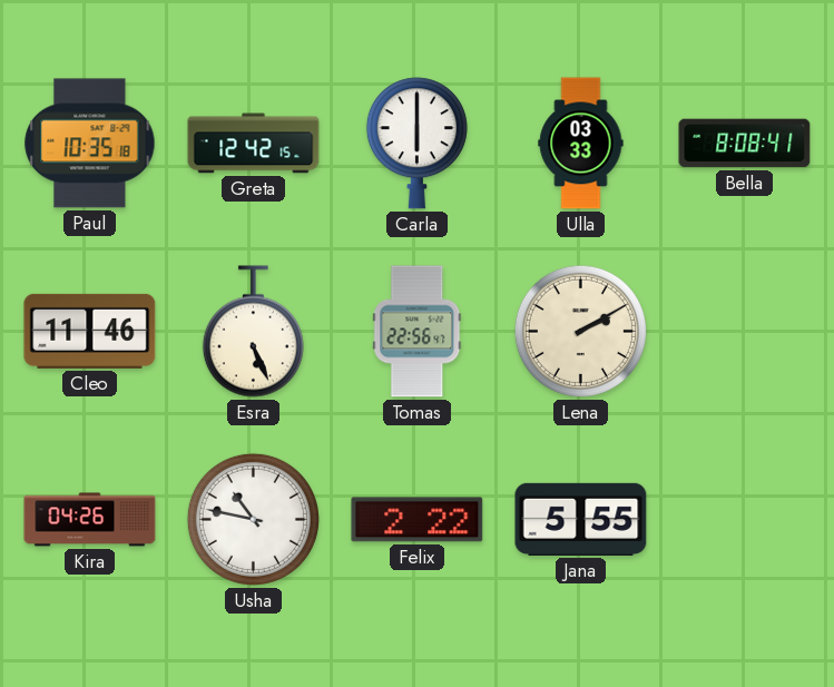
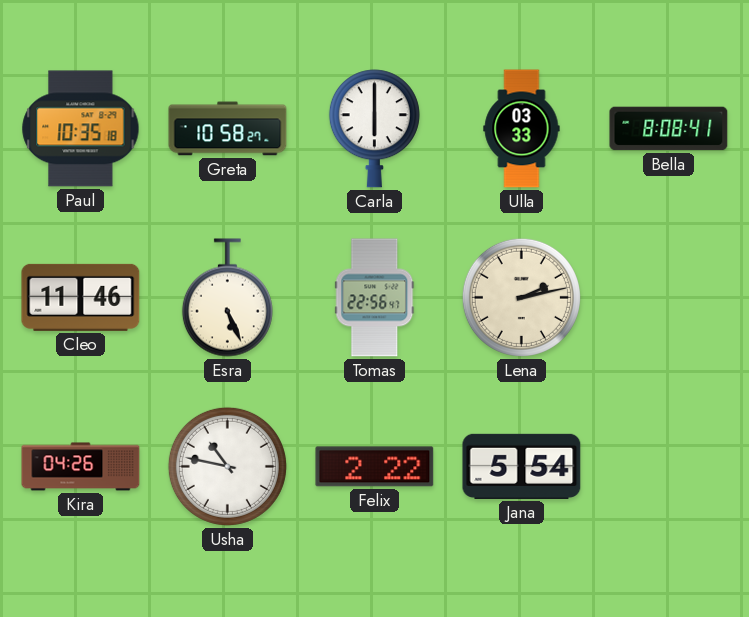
Greta: 12:42 -> 10:58 (228, 129)
Lena: 2:10 -> 2:13 (521, 297)
Jana: 5:55 -> 5:54 (522, 466)
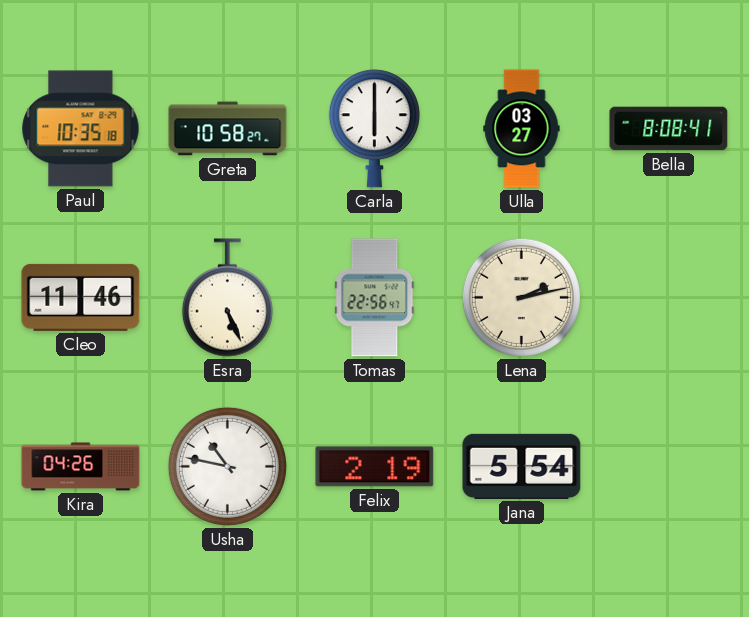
Ulla: 03:33 -> 03:27 (522, 129)
Felix: 2:22 -> 2:19 (375, 467)
